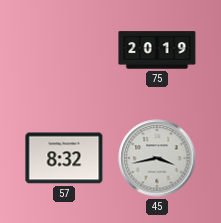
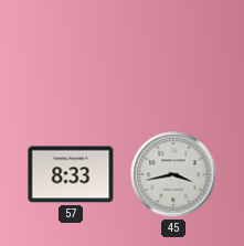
75: 20:19 -> none (157, 50)
57: 8:32 -> 8:33 (71, 174)
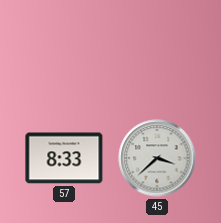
45: 3:43 -> 3:38 (157, 158)
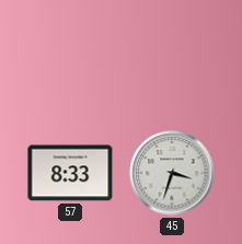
45: 3:38 -> 3:33 (172, 173)
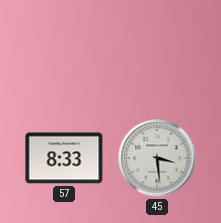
45: 3:33 -> 3:29 (157, 158)
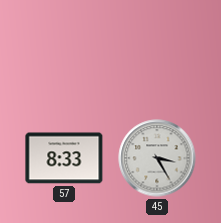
45: 3:29 -> 3:25 (157, 158)
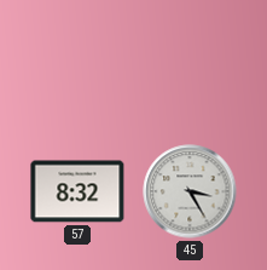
57: 8:33 -> 8:32 (77, 191)
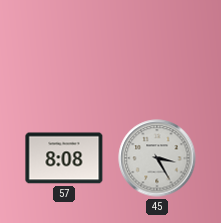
57: 8:32 -> 8:08 (64, 158)
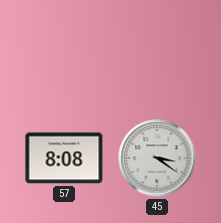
45: 3:25 -> 3:21 (157, 158)
